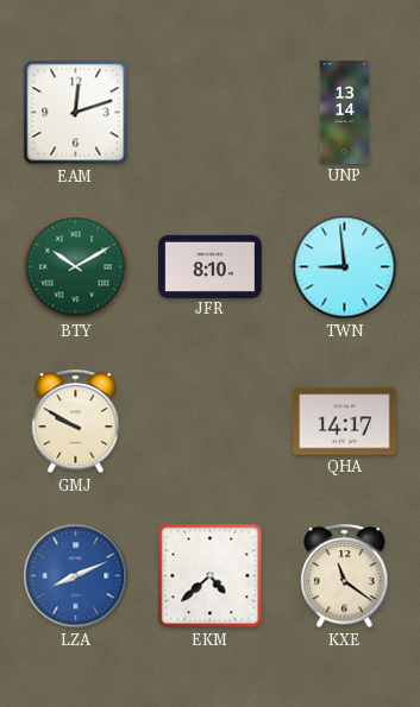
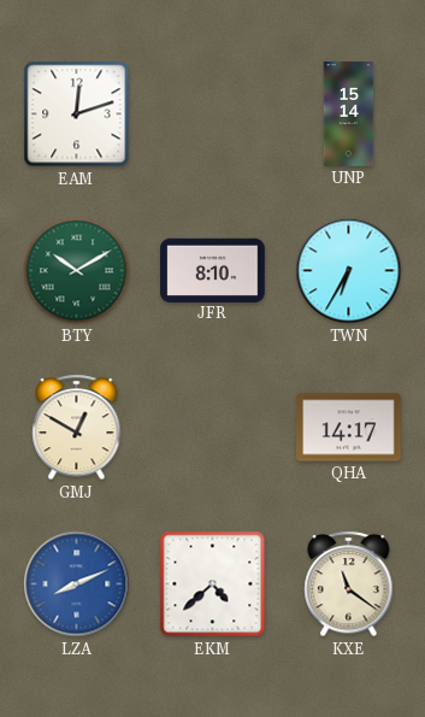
UNP: 13:14 -> 15:14 (349, 114)
TWN: 8:59 -> 6:35 (349, 271)
GMJ: 9:50 -> 12:50 (77, 428)
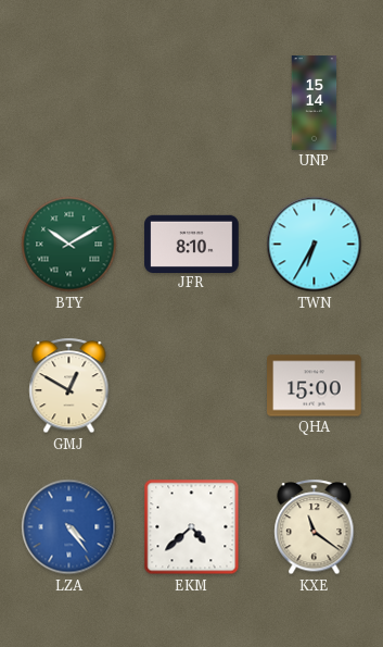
EAM: 12:12 -> none (77, 114)
QHA: 14:17 -> 15:00 (315, 386)
LZA: 8:11 -> 4:24 (69, 527)
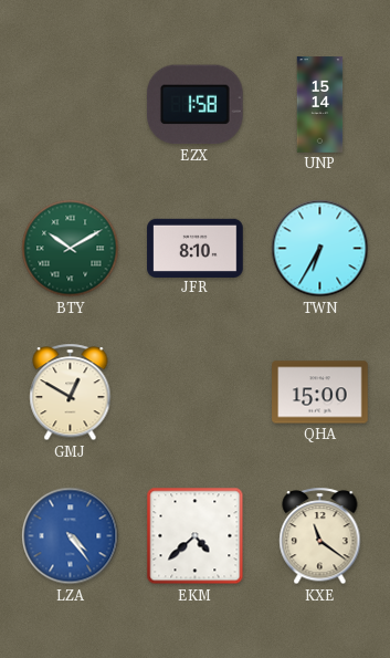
EZX: none -> 1:58 (194, 105)
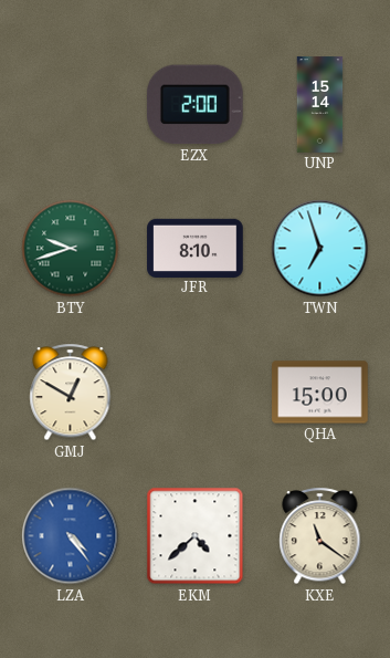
EZX: 1:58 -> 2:00 (194, 105)
BTY: 10:10 -> 9:42 (71, 249)
TWN: 6:35 -> 6:57 (320, 249)
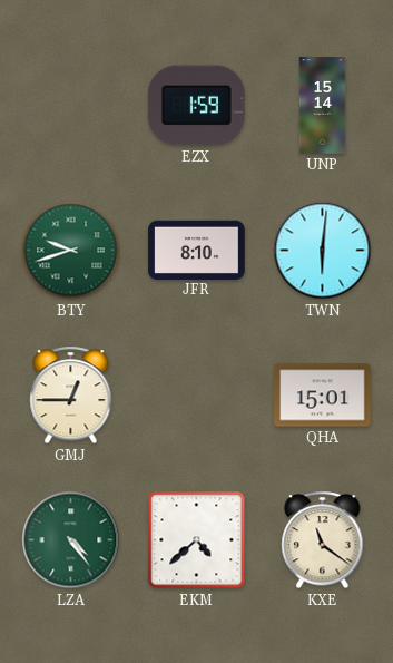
EZX: 2:00 -> 1:59 (196, 106)
TWN: 6:57 -> 6:01 (323, 251)
GMJ: 12:50 -> 12:45 (71, 396)
QHA: 15:00 -> 15:01 (323, 396)
LZA dial: blue -> green (71, 540)
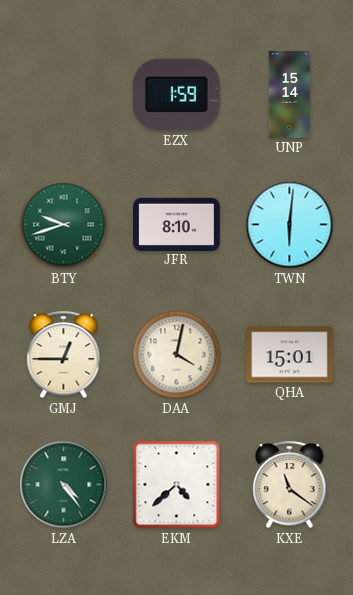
DAA: none -> 4:02 (177, 355)
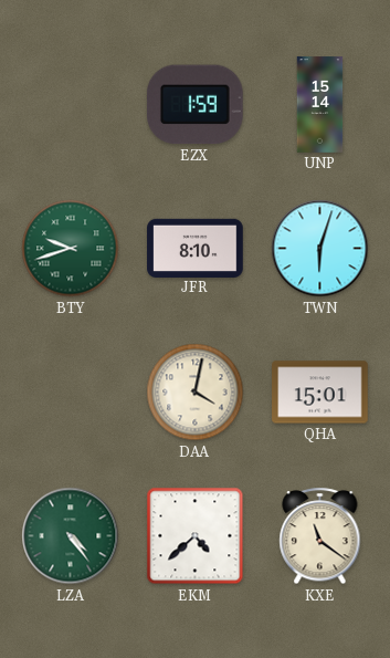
TWN: 6:01 -> 6:03 (320, 249)
GMJ: 12:45 -> none (64, 355)
